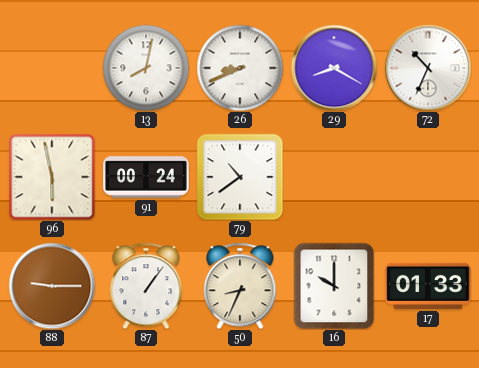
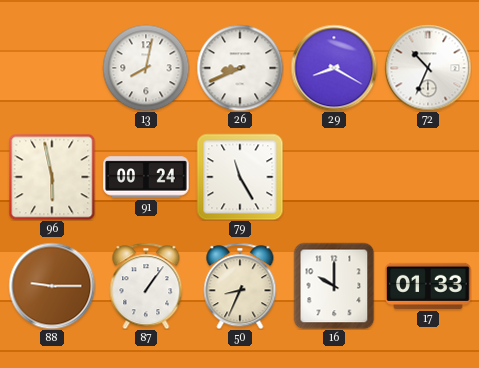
79: 10:39 -> 11:25 (240, 177)
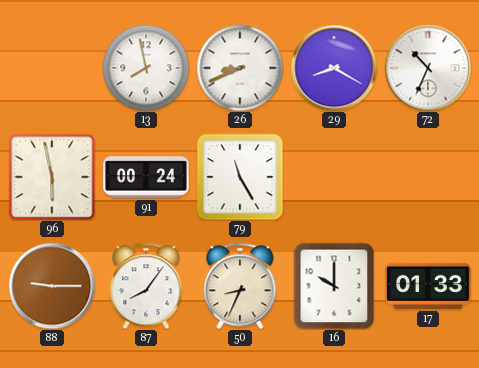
13: 8:02 -> 7:58 (146, 68)
87: 1:06 -> 8:06 (146, 286)
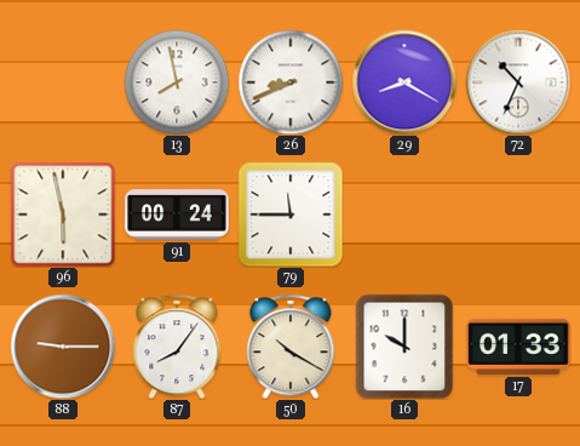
79: 11:25 -> 11:45 (291, 215)
50: 8:34 -> 10:20 (291, 347)
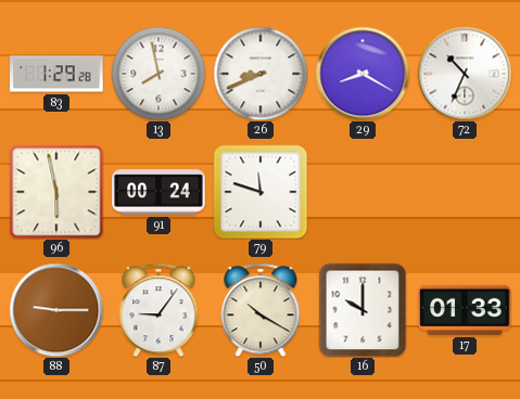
83: none -> 1:29 (56, 74)
79: 11:45 -> 11:48 (261, 192)
87: 8:06 -> 9:06 (158, 310)
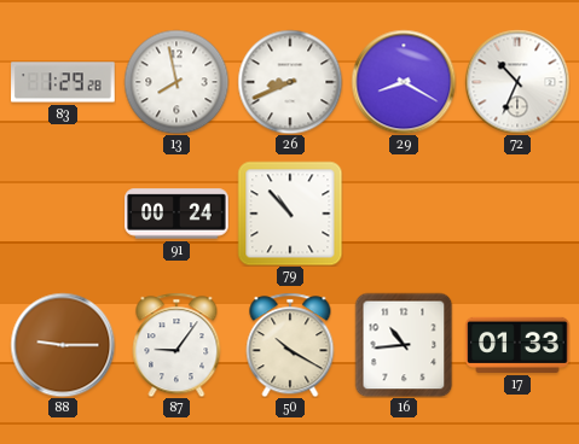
96: 5:58 -> none (56, 192)
79: 11:48 -> 10:53 (290, 214)
16: 10:00 -> 10:44 (404, 345)
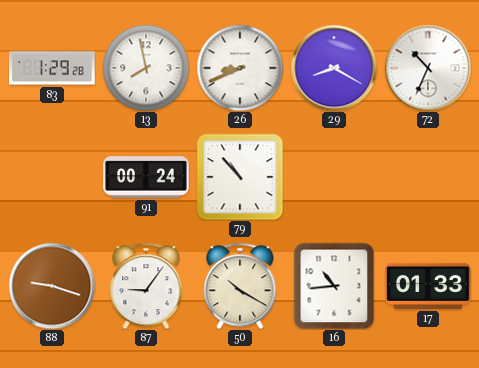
88: 9:15 -> 9:18 (52, 286)
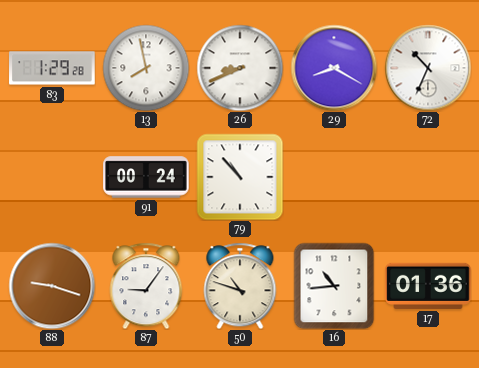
50: 10:20 -> 10:48 (240, 286)
17: 01:33 -> 01:36 (428, 286)
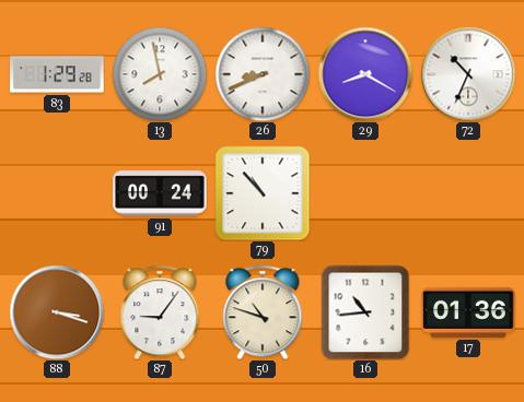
88: 9:18 -> 3:18 (57, 312)
